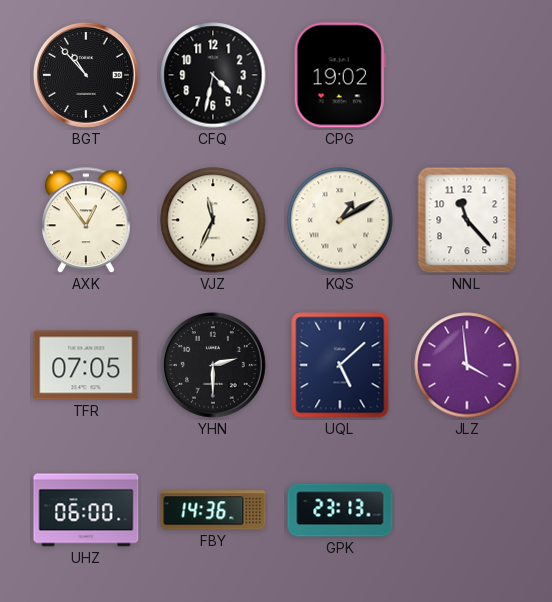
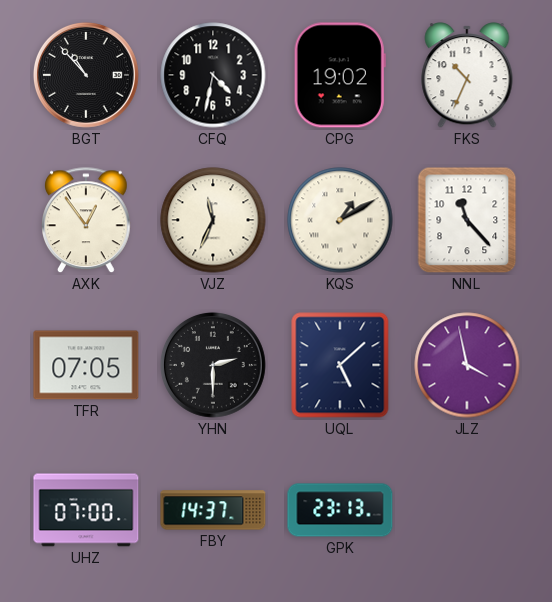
FKS: none -> 10:34 (467, 75)
JLZ: 3:59 -> 3:58 (467, 365)
UHZ: 06:00 -> 07:00 (86, 510)
FBY: 14:36 -> 14:37 (213, 510)
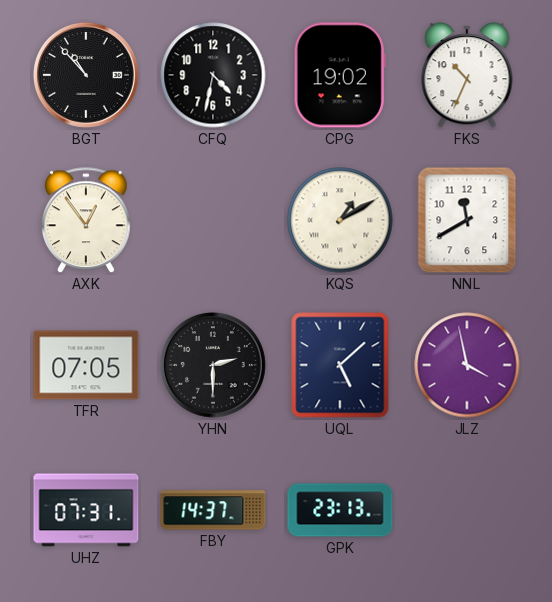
VJZ: 11:34 -> none (213, 220)
NNL: 11:23 -> 11:40 (467, 220)
UHZ: 07:00 -> 07:31 (86, 510)
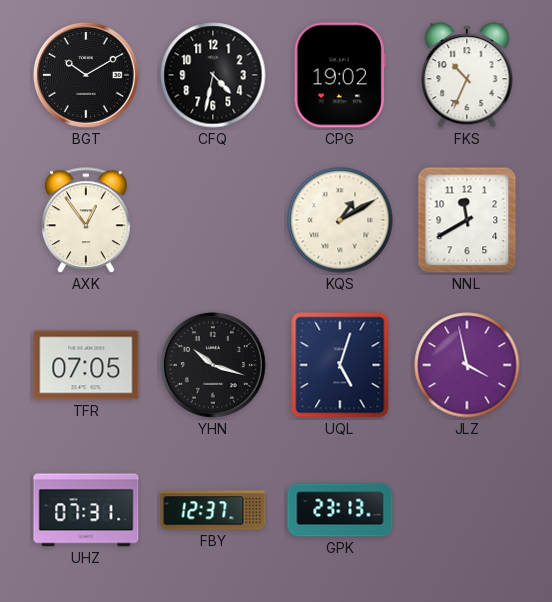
BGT: 10:53 -> 10:10 (86, 75)
YHN: 2:30 -> 10:18 (213, 365)
UQL: 5:08 -> 5:03 (340, 365)
FBY: 14:37 -> 12:37 (213, 510)
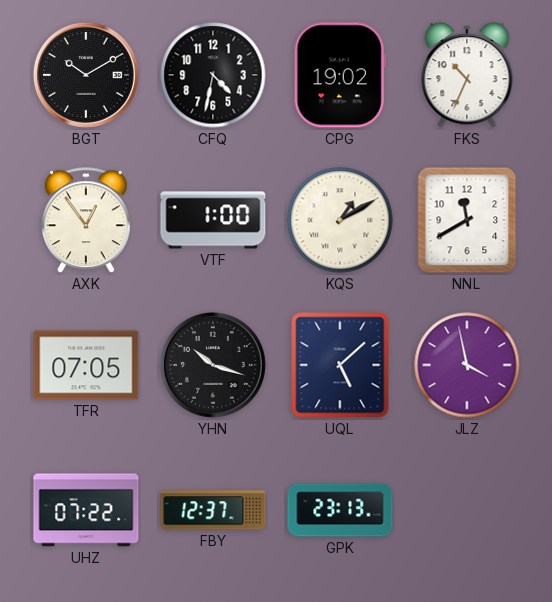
VTF: none -> 1:00 (213, 220)
UQL: 5:03 -> 5:08 (340, 365)
UHZ: 07:31 -> 07:22 (86, 510)
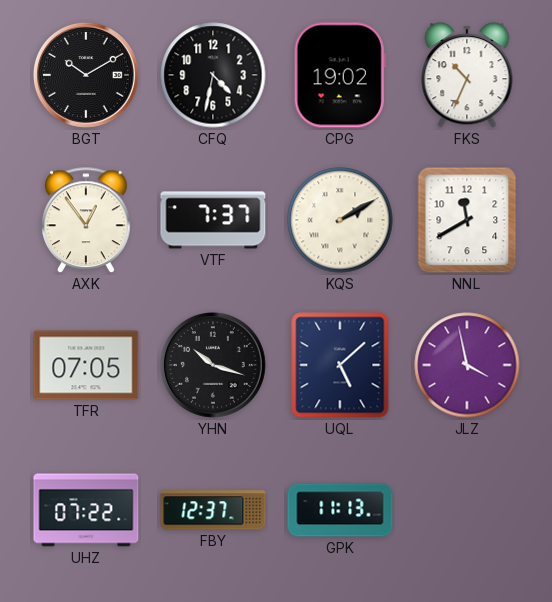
VTF: 1:00 -> 7:37 (213, 220)
KQS: 1:10 -> 2:10 (340, 220)
GPK: 23:13 -> 11:13 (340, 510)
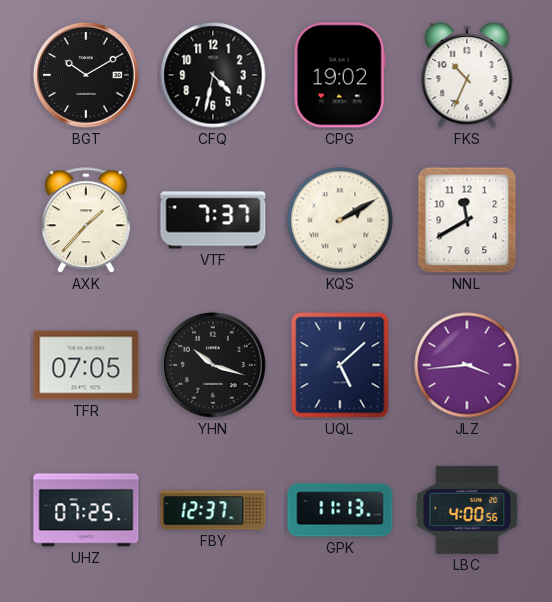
AXK: 12:54 -> 1:37 (87, 221)
JLZ: 3:58 -> 3:44 (467, 365)
UHZ: 07:22 -> 07:25 (86, 510)
LBC: none -> 4:00 (467, 510)
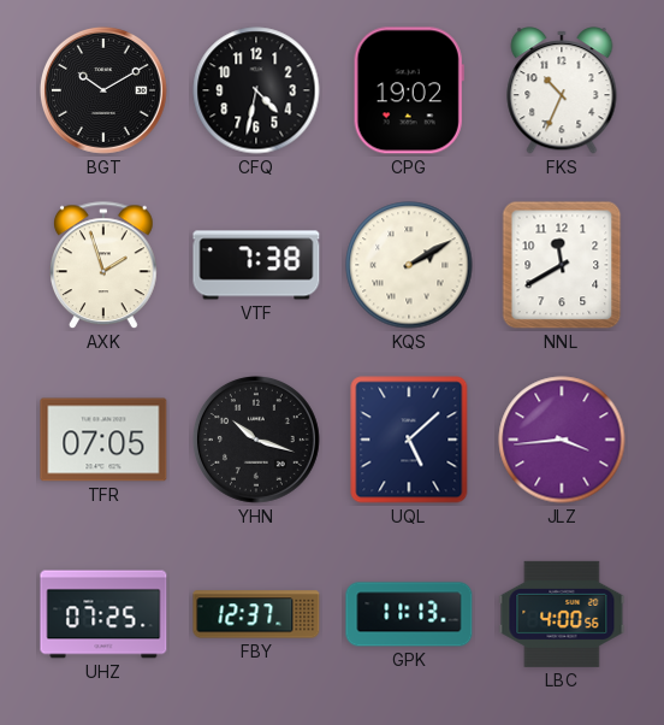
AXK: 1:37 -> 1:57 (105, 266)
VTF: 7:37 -> 7:38 (256, 265)
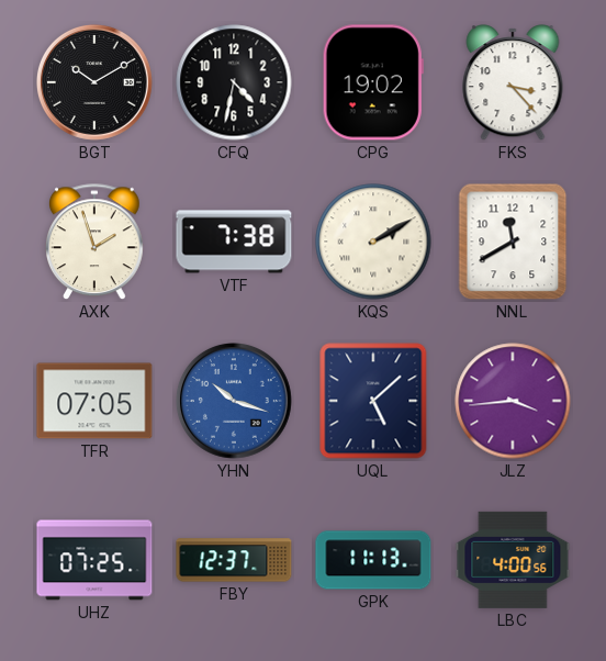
FKS: 10:34 -> 3:23 (513, 82)
YHN dial: black -> blue (234, 401)
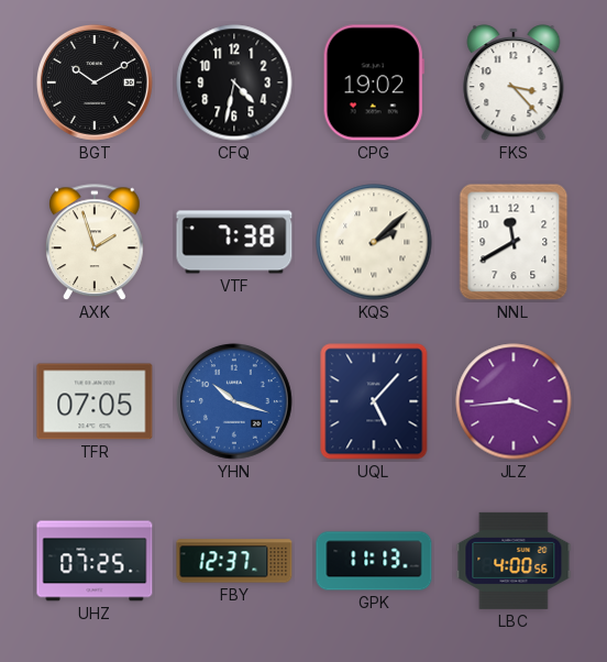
KQS: 2:10 -> 2:08 (374, 242)
UQL: 5:08 -> 5:07 (374, 401)
